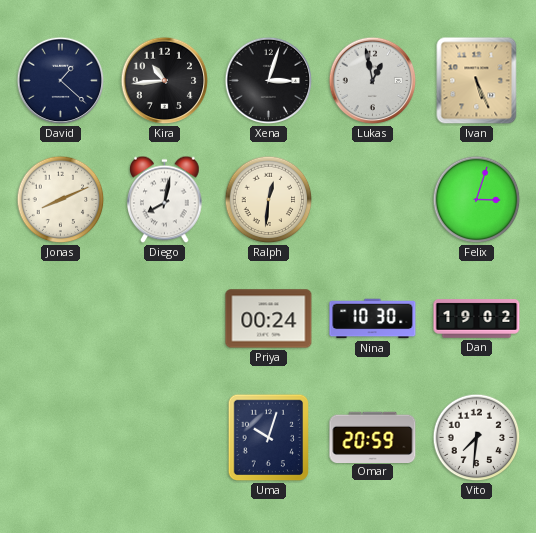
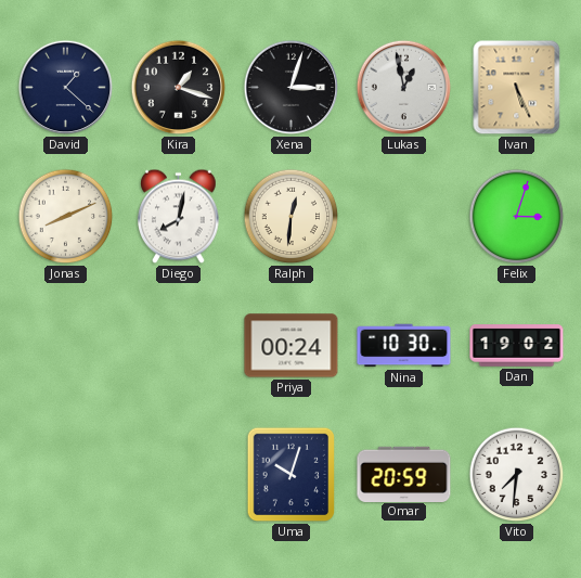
Kira: 10:44 -> 1:18 (179, 88)
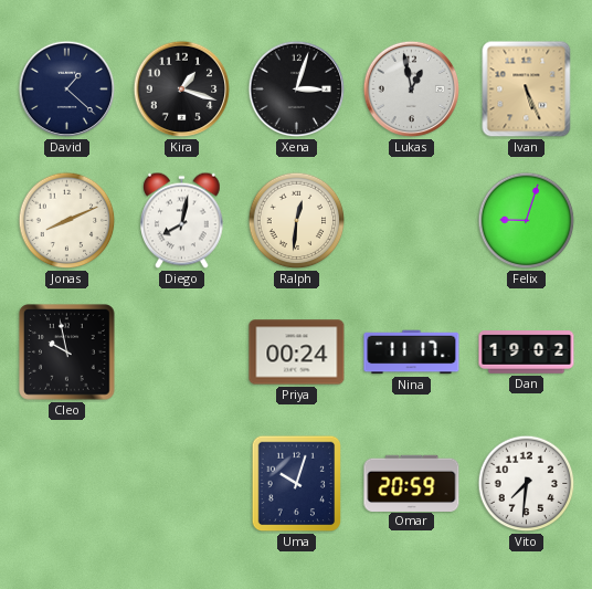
Felix: 3:03 -> 9:03 (527, 221)
Cleo: none -> 9:58 (67, 353)
Nina: 10:30 -> 11:17 (412, 353)
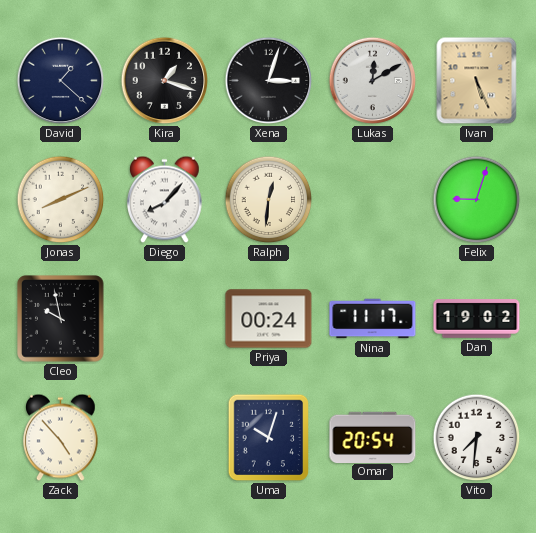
Lukas: 12:58 -> 12:10 (373, 81)
Diego: 8:02 -> 8:07 (165, 200)
Zack: none -> 4:53 (61, 438)
Omar: 20:59 -> 20:54 (373, 437)
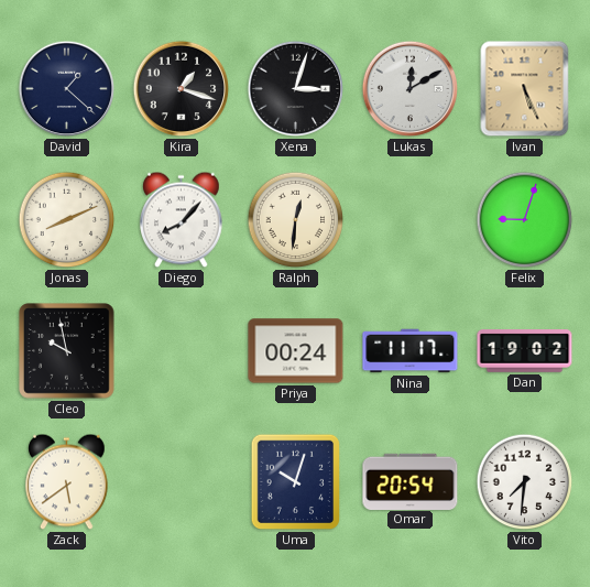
Zack: 4:53 -> 5:39 (67, 482)
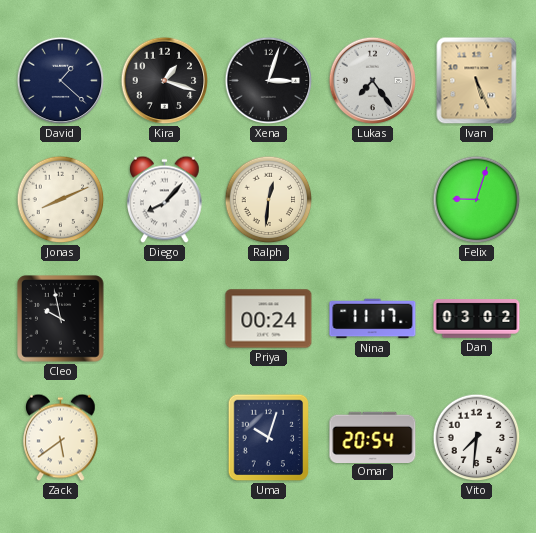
Lukas: 12:10 -> 7:24 (373, 81)
Dan: 19:02 -> 03:02 (477, 319)
